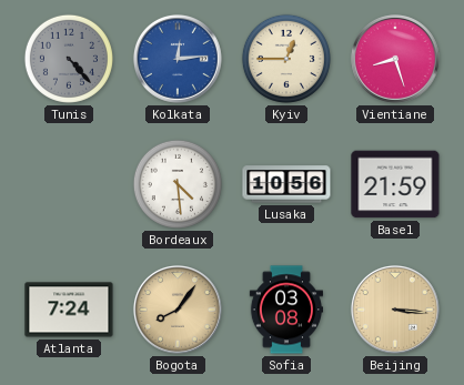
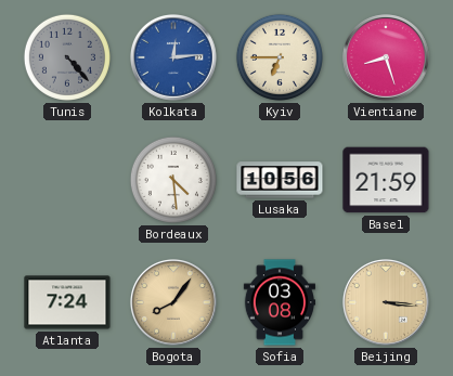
Kyiv: 12:45 -> 6:45 (280, 57)
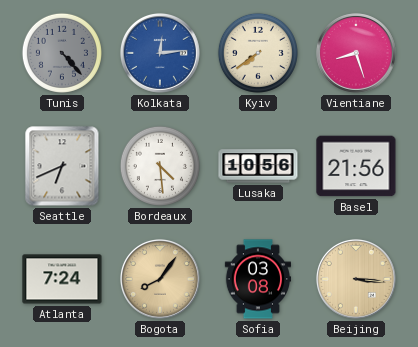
Kyiv: 6:45 -> 7:39 (258, 53)
Seattle: none -> 6:41 (62, 166)
Basel: 21:59 -> 21:56 (356, 166)
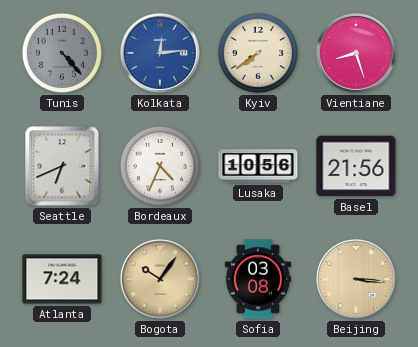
Bordeaux: 4:29 -> 4:34 (160, 166)
Bogota: 8:06 -> 10:06 (160, 279)
